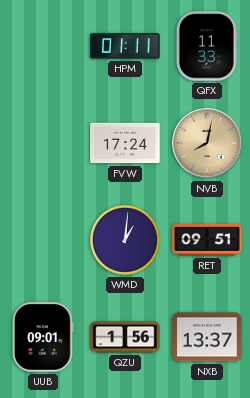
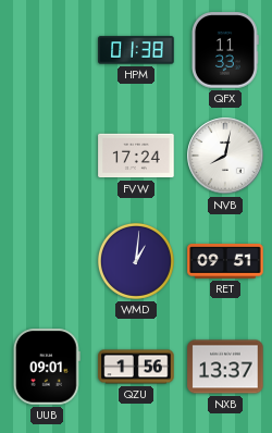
HPM: 01:11 -> 01:38 (136, 50)
NVB dial: champagne -> white (225, 156)
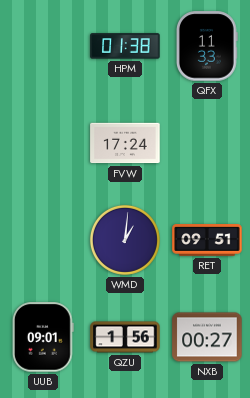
NVB: 8:02 -> none (225, 156)
NXB: 13:37 -> 00:27 (207, 337)
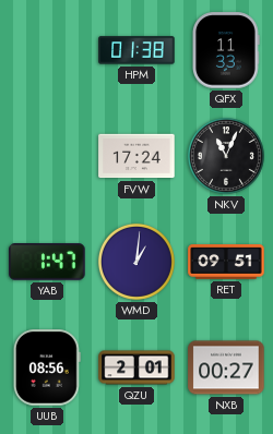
NKV: none -> 11:04 (226, 156)
YAB: none -> 1:47 (47, 262)
UUB: 09:01 -> 08:56 (47, 367)
QZU: 1:56 -> 2:01 (136, 367)
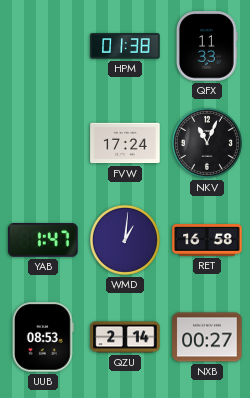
RET: 09:51 -> 16:58 (207, 240)
UUB: 08:56 -> 08:53 (43, 337)
QZU: 2:01 -> 2:14 (125, 337)
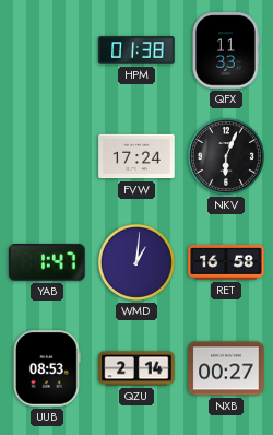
NKV: 11:04 -> 6:04 (226, 156)
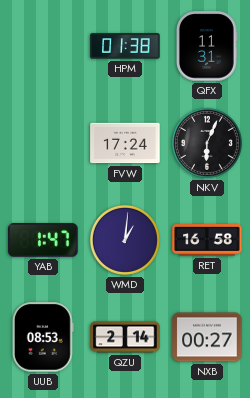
QFX: 11:33 -> 11:31 (207, 46)
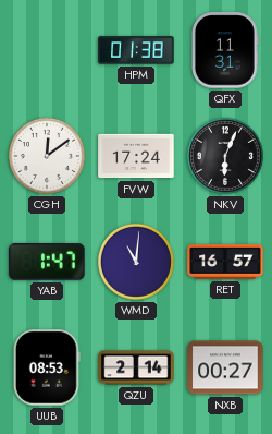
CGH: none -> 12:09 (47, 156)
WMD: 1:01 -> 11:01 (136, 262)
RET: 16:58 -> 16:57 (225, 262)
